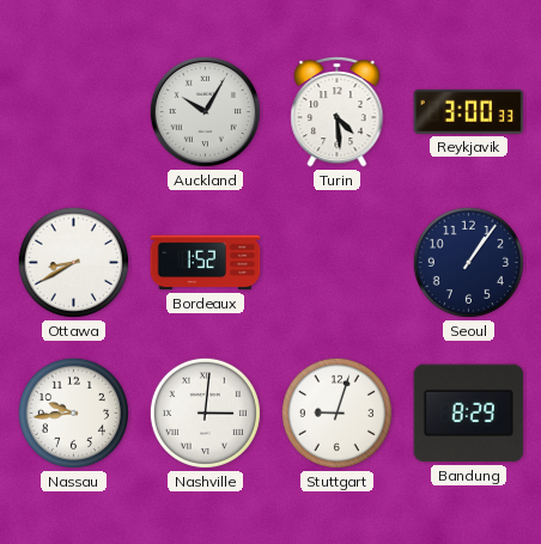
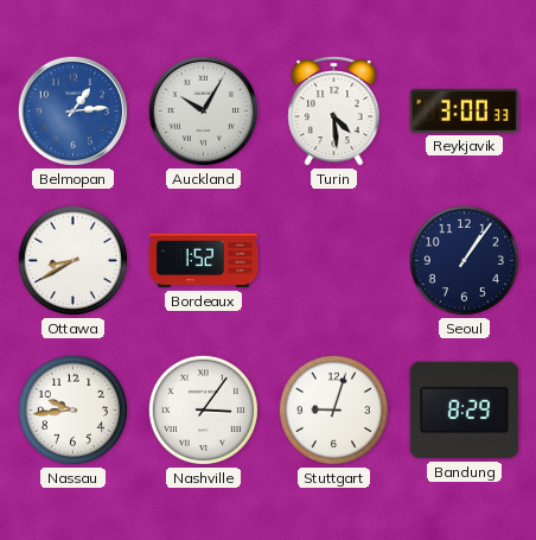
Belmopan: none -> 1:14 (72, 110)
Nashville: 3:01 -> 3:06 (203, 409)
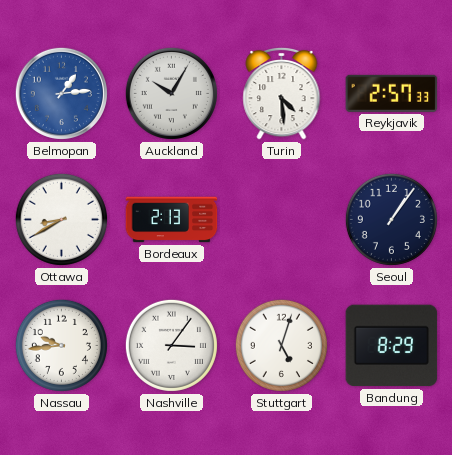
Reykjavik: 3:00 -> 2:57 (392, 93)
Bordeaux: 1:52 -> 2:13 (172, 220)
Stuttgart: 9:03 -> 5:03 (281, 345)
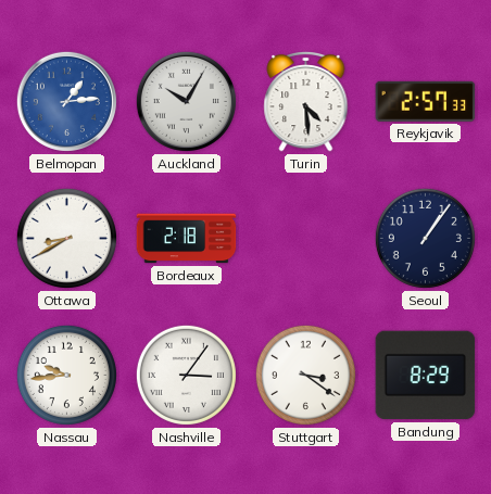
Bordeaux: 2:13 -> 2:18 (187, 239)
Stuttgart: 5:03 -> 3:21 (305, 375)
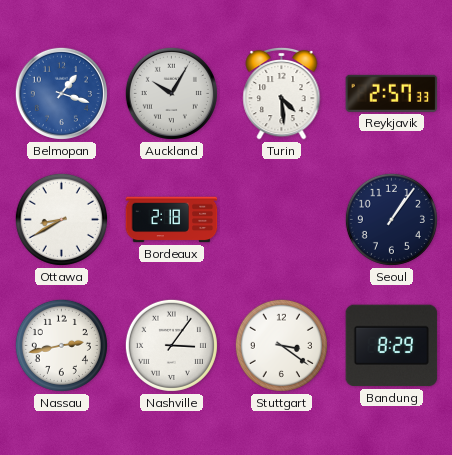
Belmopan: 1:14 -> 1:18 (61, 93)
Nassau: 9:44 -> 2:43 (61, 345)
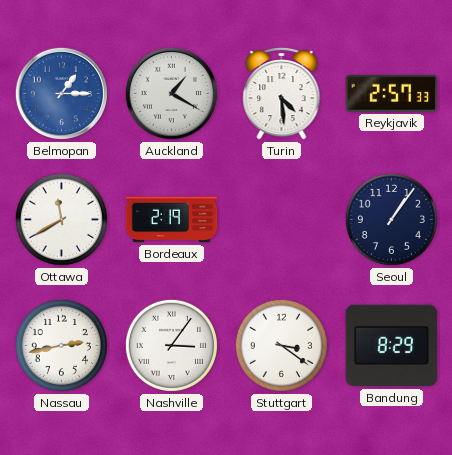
Belmopan: 1:18 -> 1:15 (61, 93)
Auckland: 10:05 -> 1:20 (171, 93)
Ottawa: 8:40 -> 11:40 (61, 219)
Bordeaux: 2:18 -> 2:19 (172, 220)
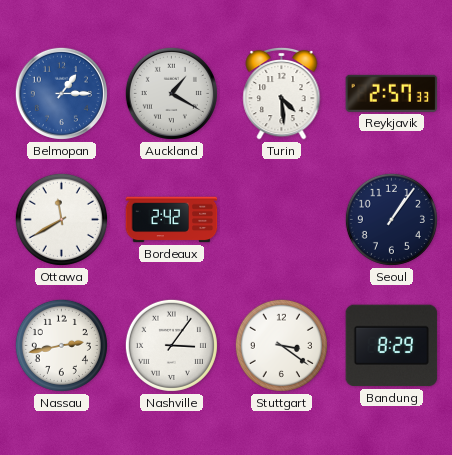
Bordeaux: 2:19 -> 2:42 (172, 220)
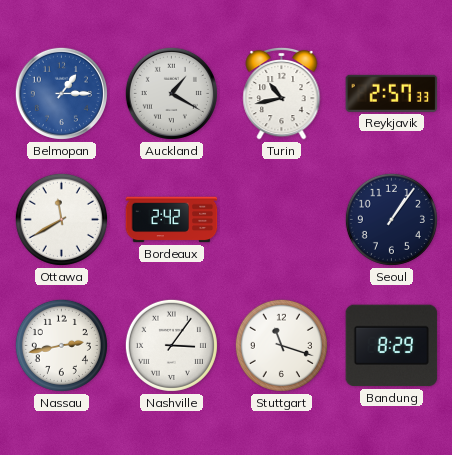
Turin: 4:29 -> 10:43 (282, 93)
Stuttgart: 3:21 -> 11:18 (281, 345)
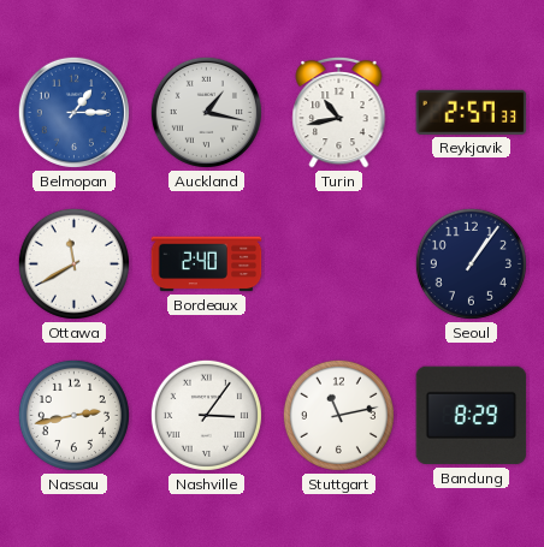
Auckland: 1:20 -> 1:17 (206, 112)
Bordeaux: 2:42 -> 2:40 (207, 264)
Stuttgart: 11:18 -> 11:13 (338, 415)
